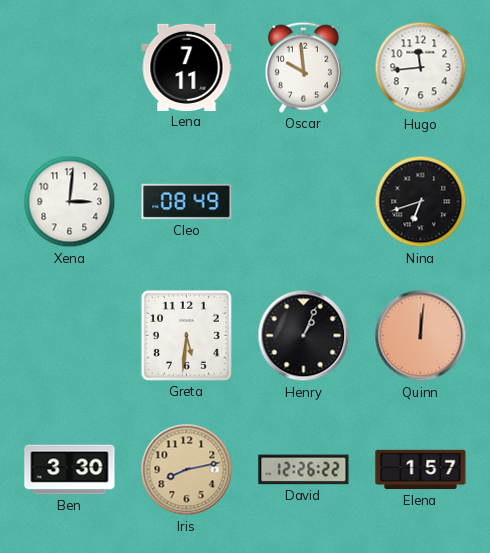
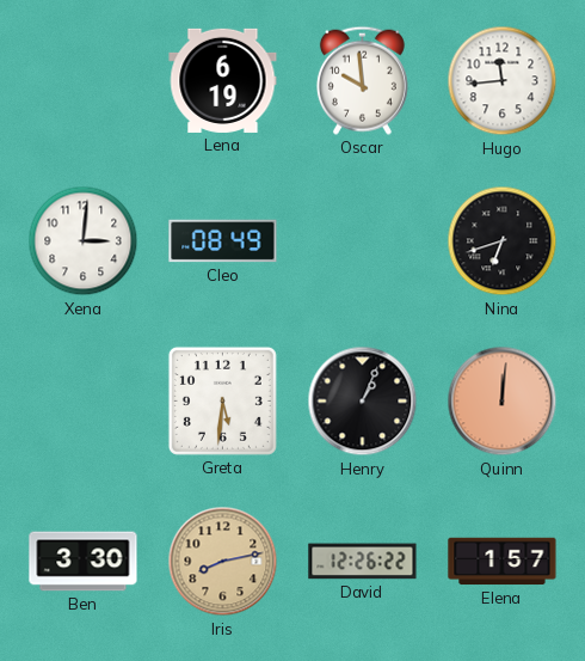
Lena: 7:11 -> 6:19 (223, 80)
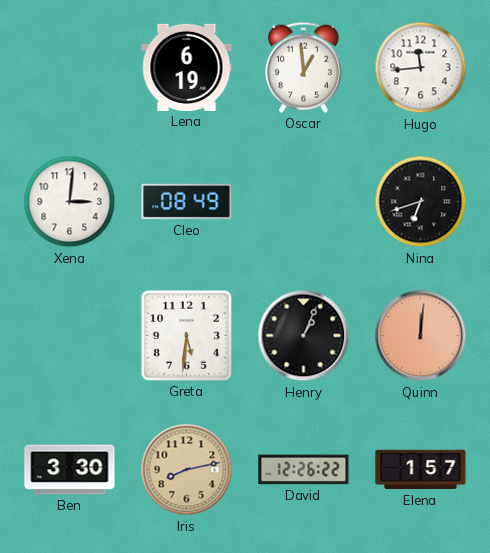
Oscar: 9:59 -> 12:59 (303, 67)
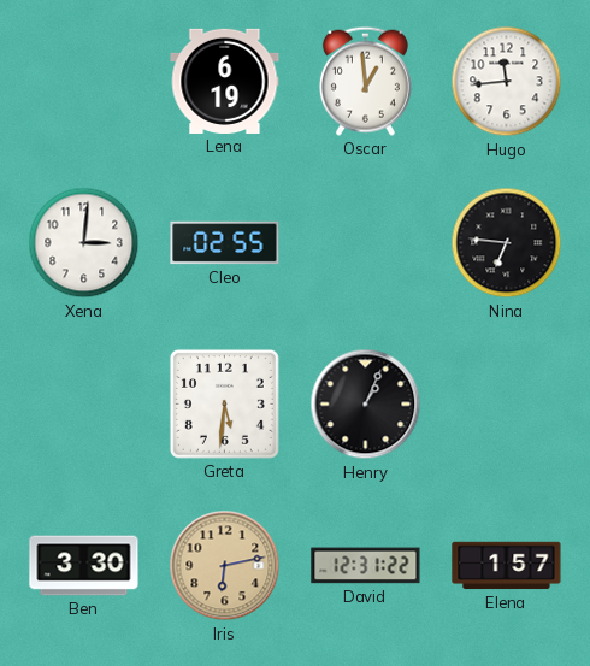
Cleo: 08:49 -> 02:55 (225, 243)
Nina: 6:42 -> 6:46 (507, 243)
Quinn: 12:01 -> none (421, 336)
Iris: 8:13 -> 6:13 (225, 566)
David: 12:26 -> 12:31 (366, 566)
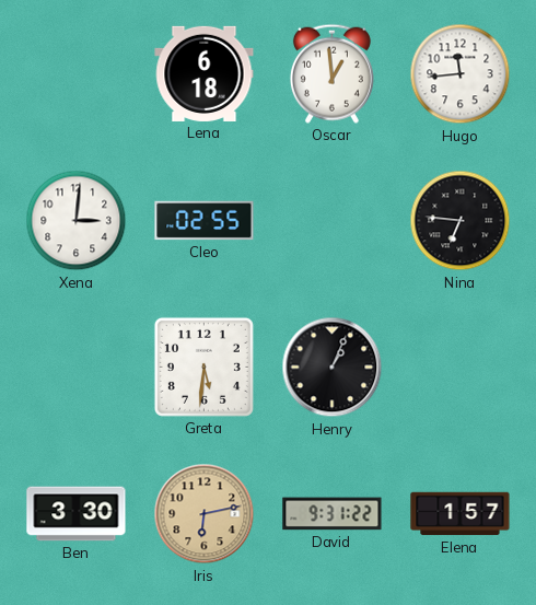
Lena: 6:19 -> 6:18 (205, 73)
David: 12:31 -> 9:31 (333, 514)
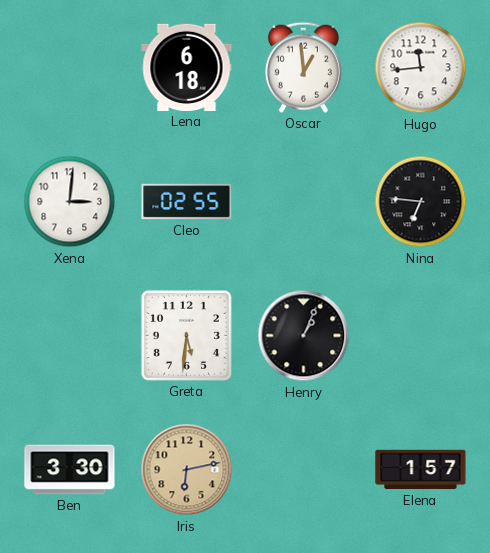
David: 9:31 -> none (333, 514)
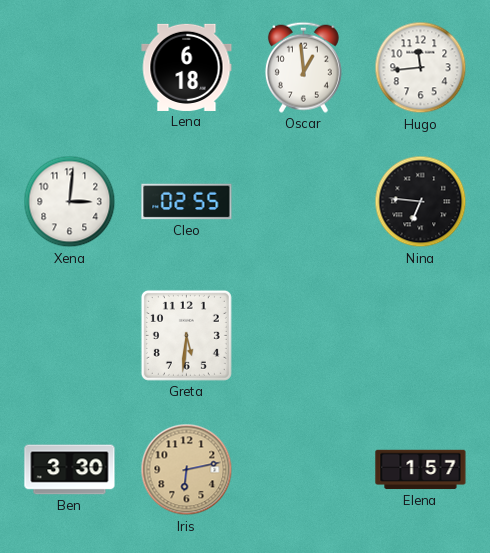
Henry: 1:04 -> none (304, 336)
